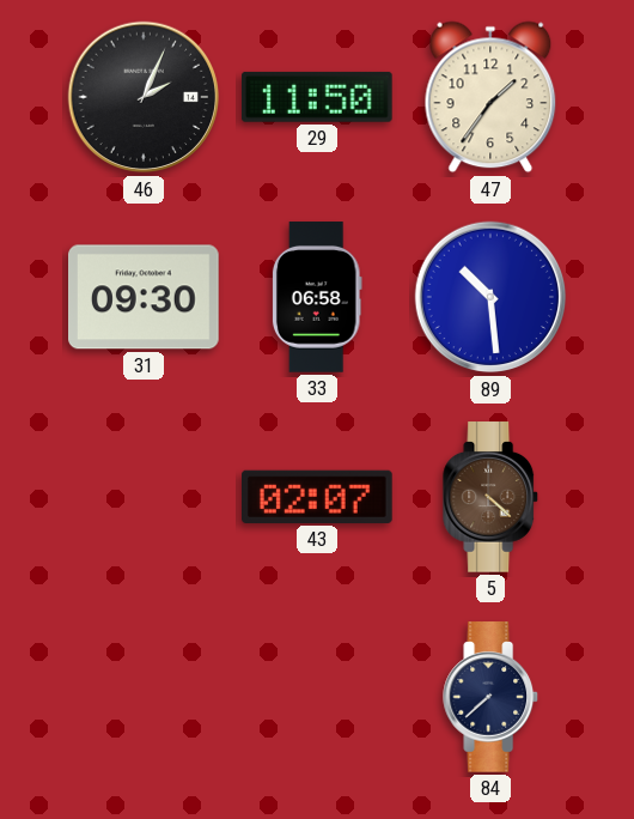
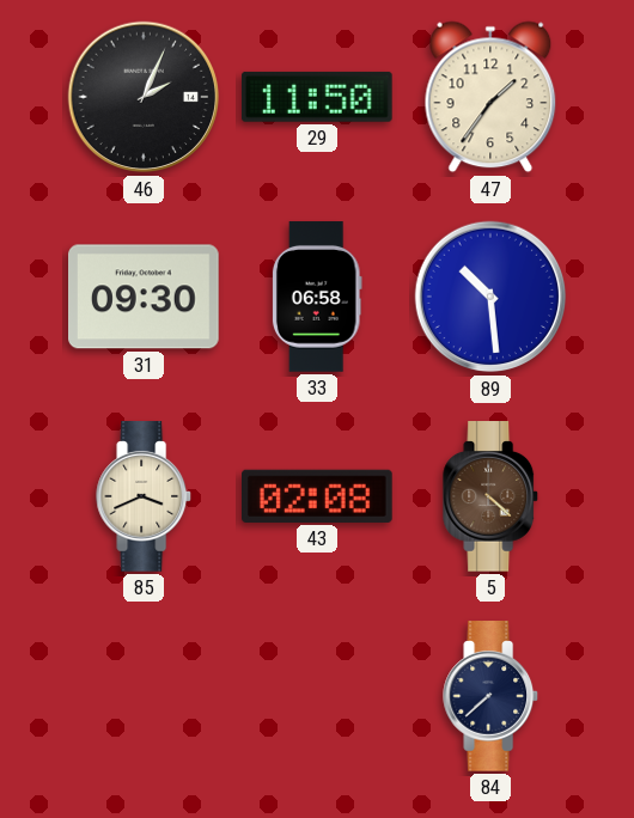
85: none -> 3:41 (145, 496)
43: 02:07 -> 02:08 (318, 496)
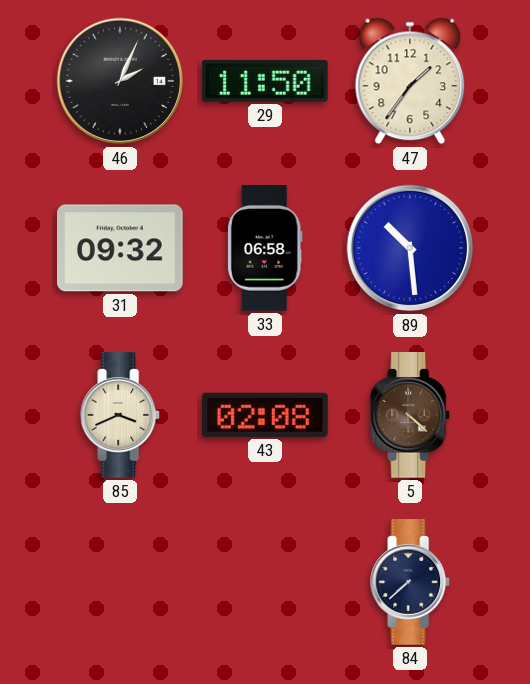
31: 09:30 -> 09:32 (121, 248)
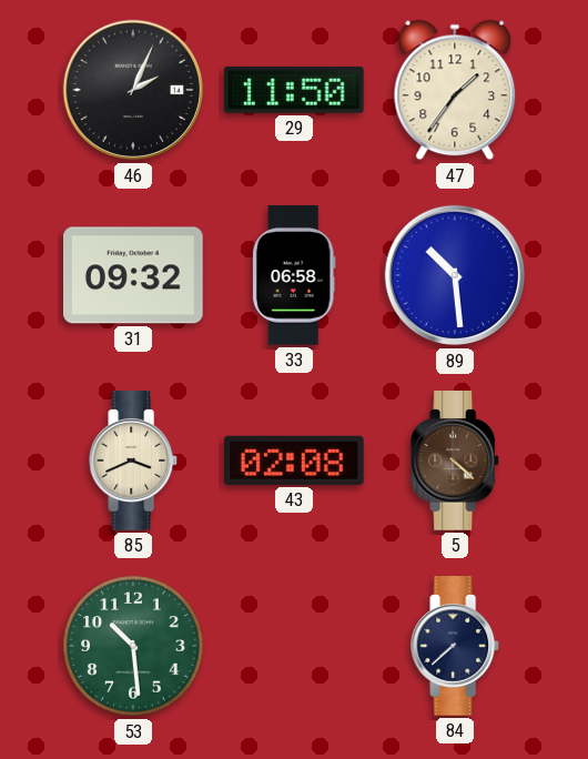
53: none -> 10:29 (133, 646)
